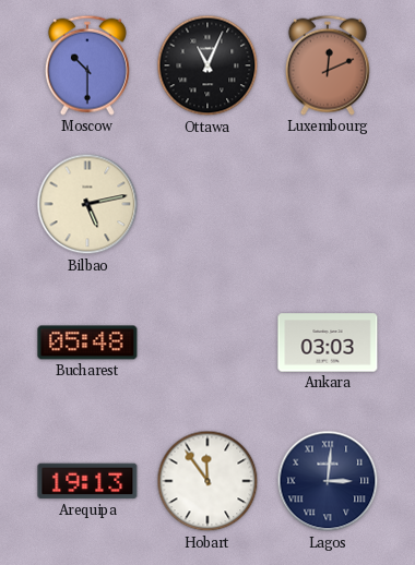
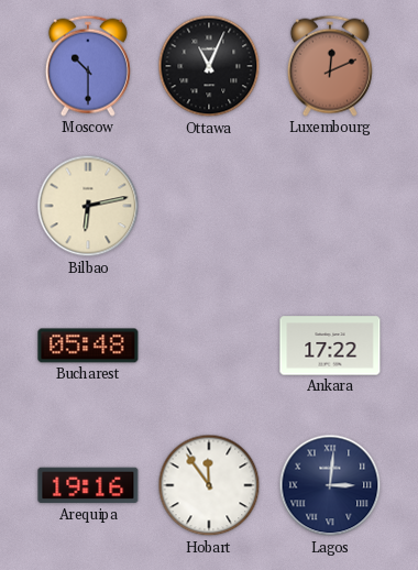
Bilbao: 5:13 -> 6:13 (88, 206)
Ankara: 03:03 -> 17:22 (330, 346)
Arequipa: 19:13 -> 19:16 (88, 485)
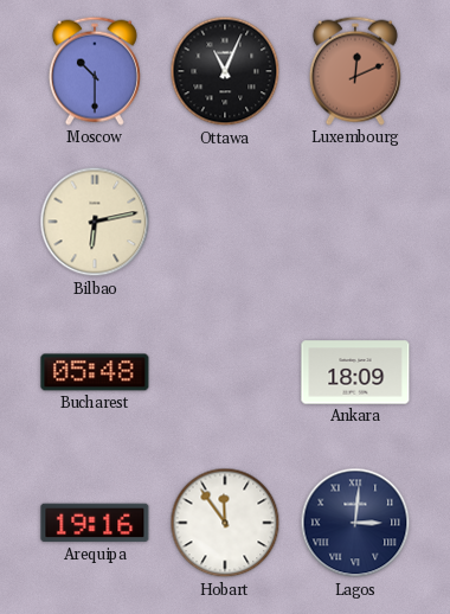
Ankara: 17:22 -> 18:09 (355, 372)
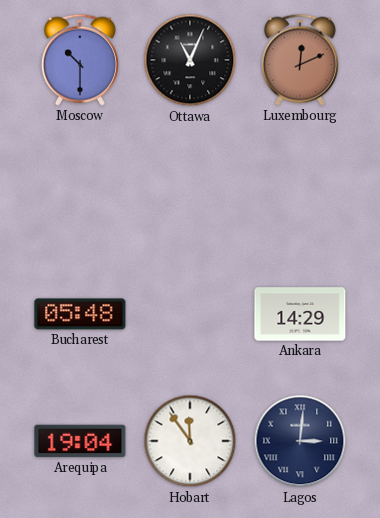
Bilbao: 6:13 -> none (95, 222)
Ankara: 18:09 -> 14:29 (300, 314)
Arequipa: 19:16 -> 19:04 (80, 441)
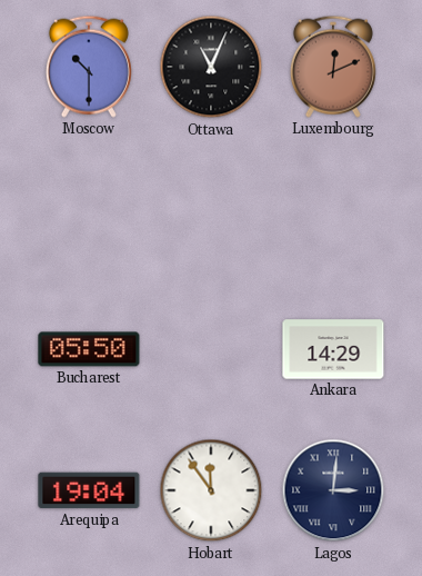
Bucharest: 05:48 -> 05:50 (89, 349)
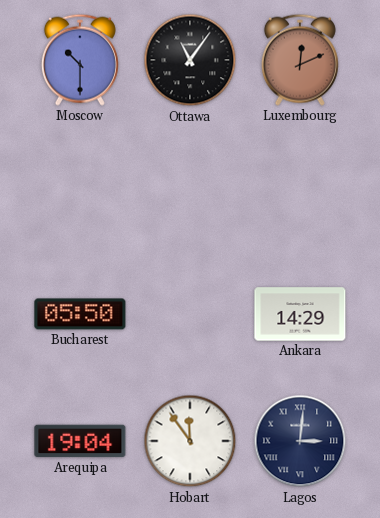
Ottawa: 11:04 -> 11:06 (190, 60)
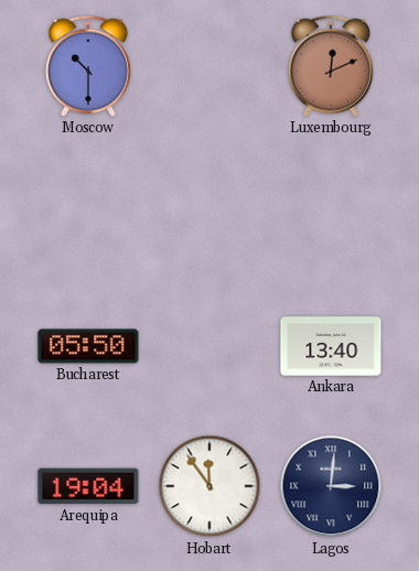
Ottawa: 11:06 -> none (190, 60)
Ankara: 14:29 -> 13:40 (331, 346)
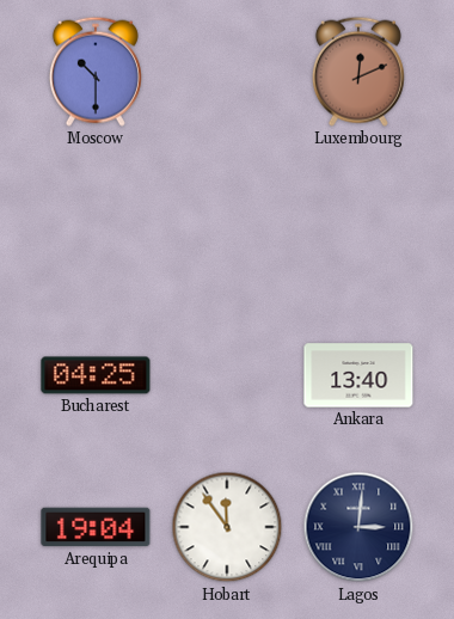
Bucharest: 05:50 -> 04:25 (96, 375)
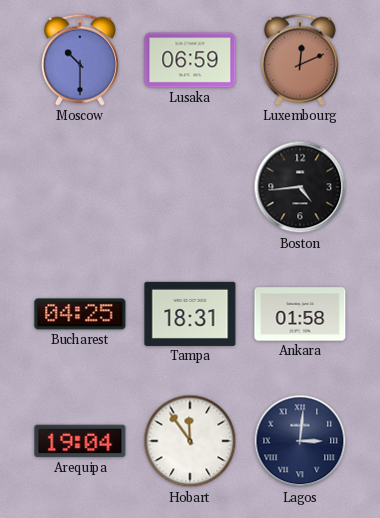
Lusaka: none -> 06:59 (190, 60)
Boston: none -> 4:44 (300, 187)
Tampa: none -> 18:31 (190, 314)
Ankara: 13:40 -> 01:58 (300, 314)
